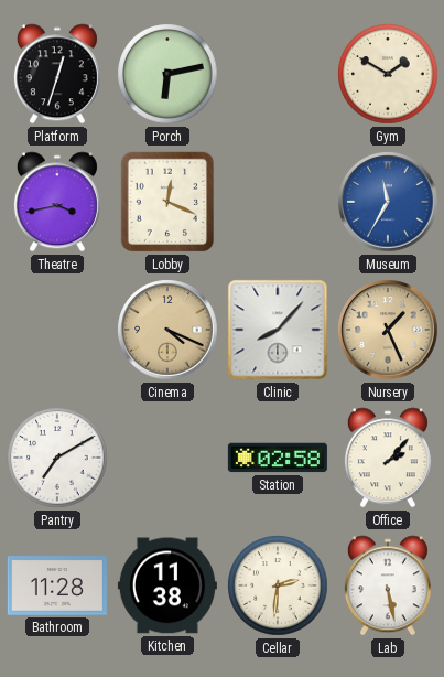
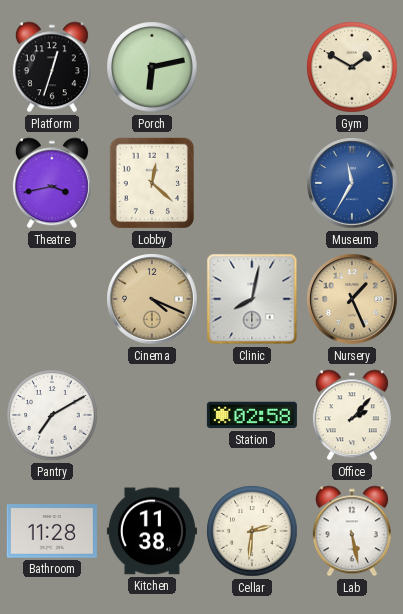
Lobby: 12:19 -> 12:22 (151, 183)
Clinic: 8:07 -> 8:02 (252, 299)
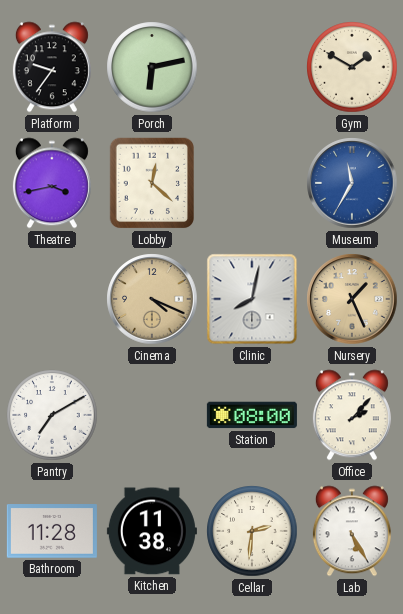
Platform: 12:33 -> 9:36 (52, 67)
Station: 02:58 -> 08:00 (252, 415)
Lab: 5:28 -> 5:25 (352, 531)
